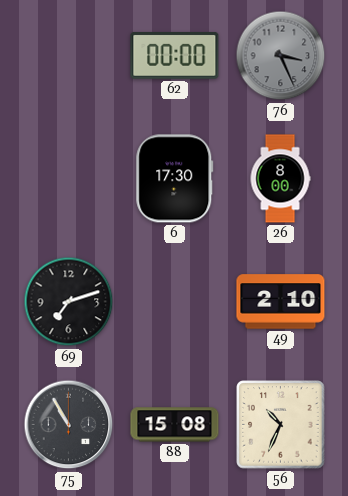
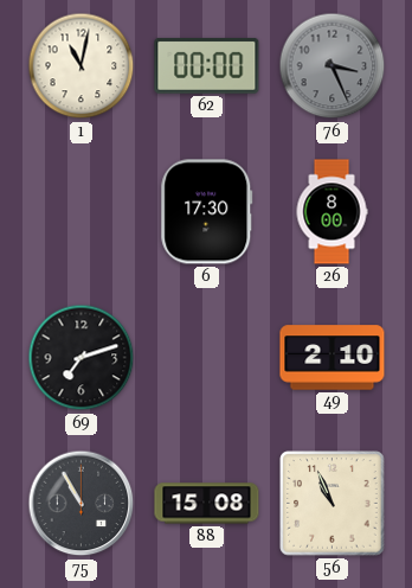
1: none -> 11:02 (82, 66)
56: 10:34 -> 10:56 (333, 504)
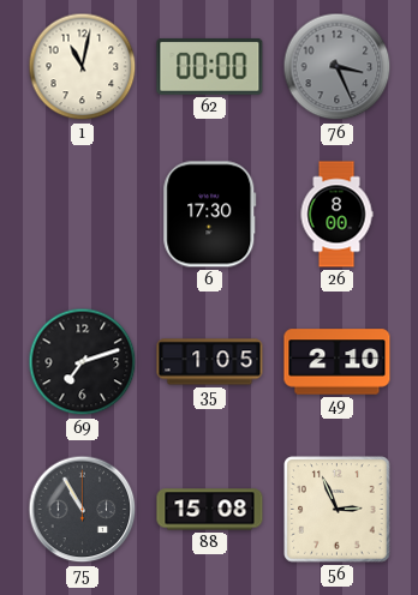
35: none -> 1:05 (210, 362)
56: 10:56 -> 2:56 (338, 510)
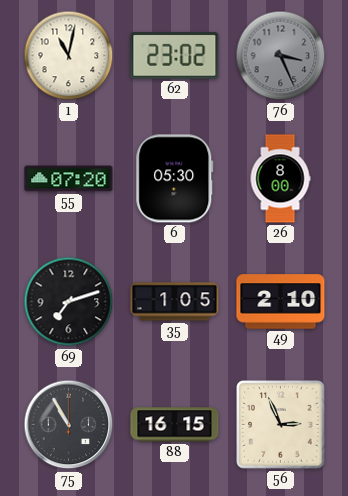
62: 00:00 -> 23:02 (175, 56)
55: none -> 07:20 (69, 179)
6: 17:30 -> 05:30 (175, 179)
88: 15:08 -> 16:15 (175, 425)
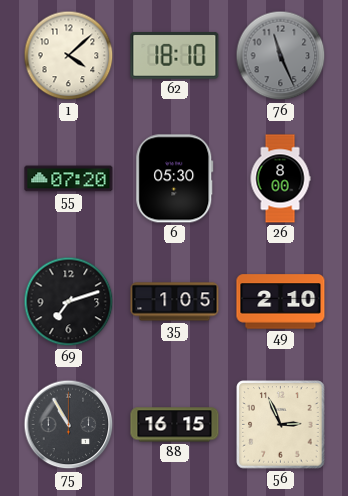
1: 11:02 -> 4:08 (69, 56)
62: 23:02 -> 18:10 (175, 56)
76: 3:26 -> 11:26 (281, 56)
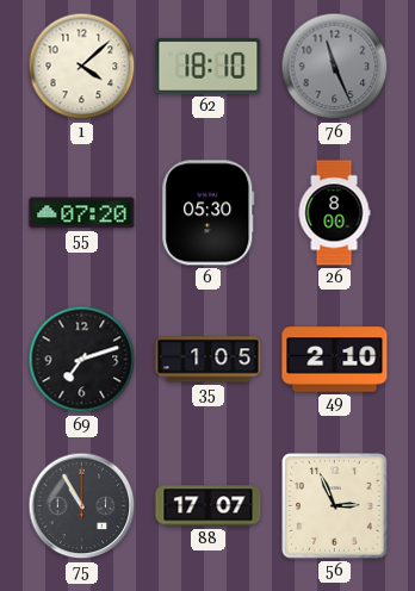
88: 16:15 -> 17:07 (209, 506)
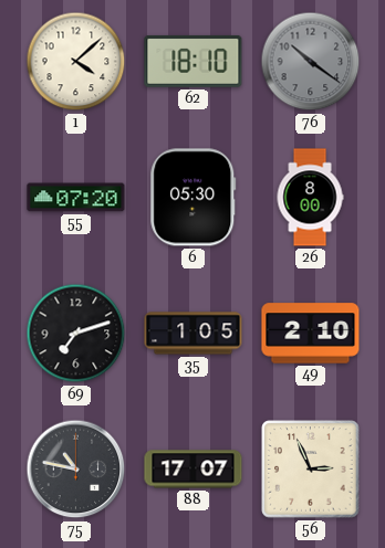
76: 11:26 -> 10:21 (311, 62)
75: 10:55 -> 10:47 (76, 470)
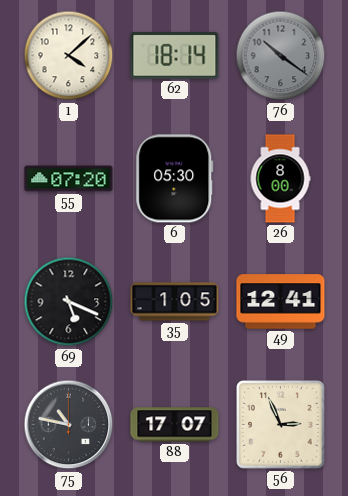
62: 18:10 -> 18:14 (175, 56)
69: 7:12 -> 5:19 (69, 302)
49: 2:10 -> 12:41 (281, 302)
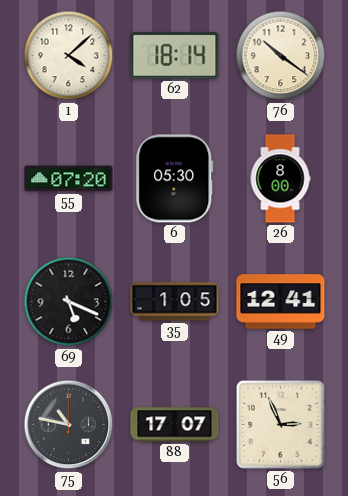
76 dial: grey -> cream (281, 56)
